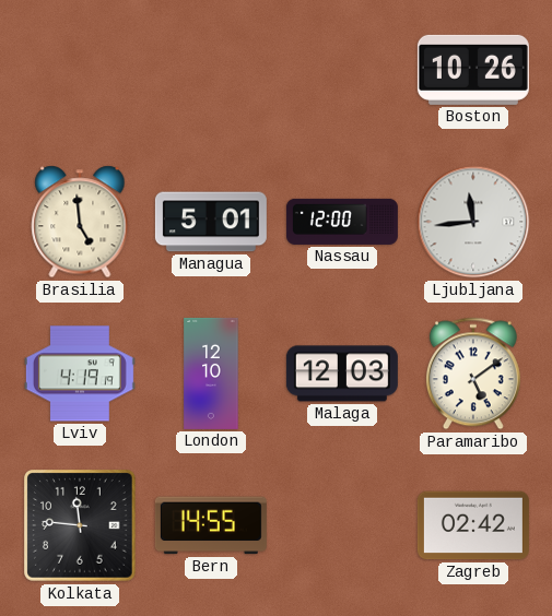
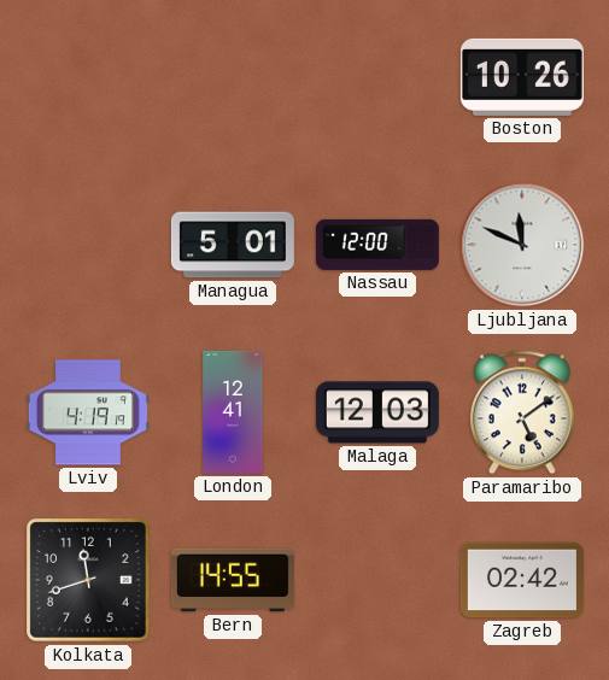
Brasilia: 4:59 -> none (80, 222)
Ljubljana: 11:44 -> 11:49 (522, 245)
London: 12:10 -> 12:41 (233, 412)
Kolkata: 11:46 -> 11:42 (88, 580)
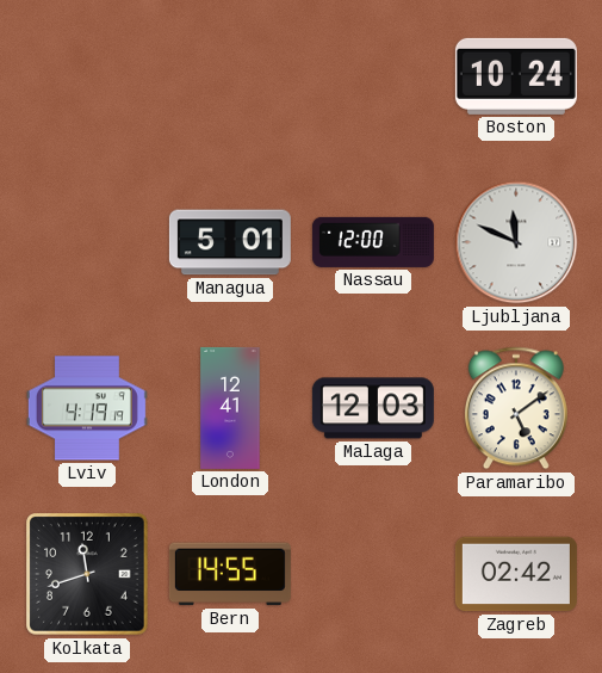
Boston: 10:26 -> 10:24 (516, 76)
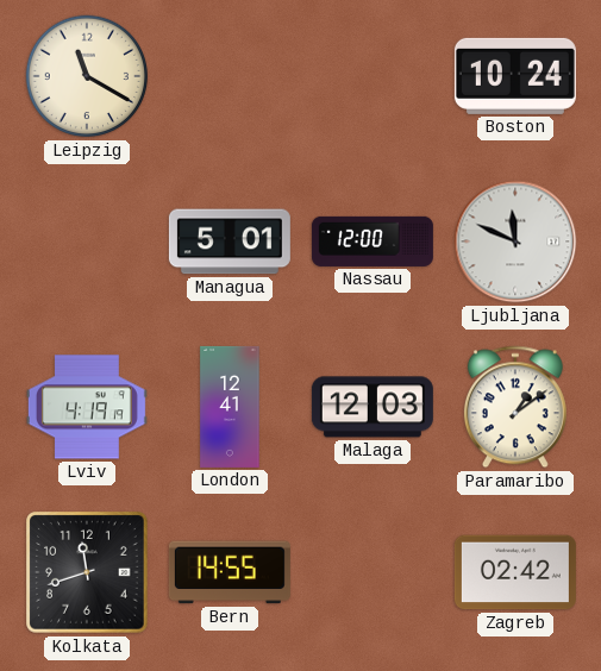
Leipzig: none -> 11:20 (87, 76)
Paramaribo: 5:09 -> 1:09 (515, 407)
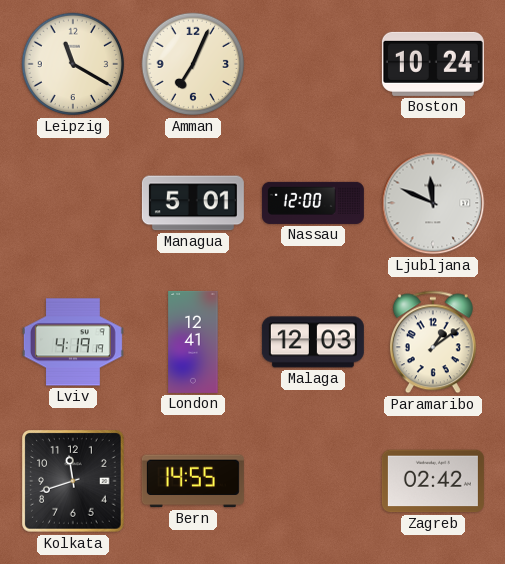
Amman: none -> 7:04 (193, 64)
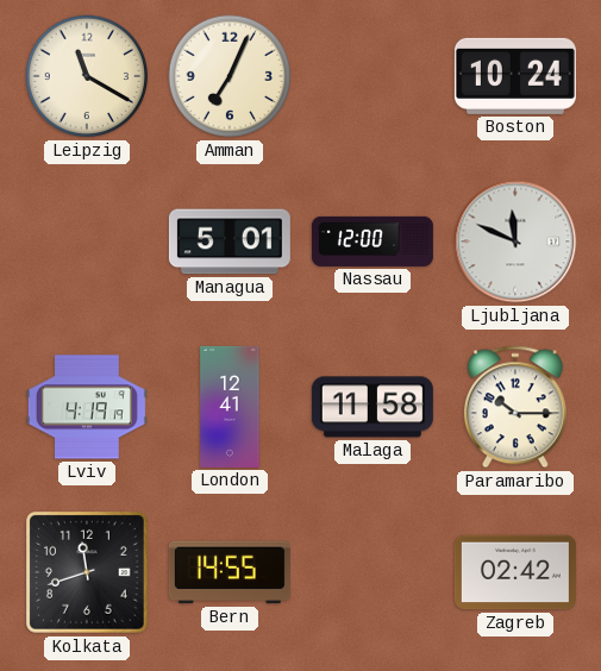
Malaga: 12:03 -> 11:58 (373, 407)
Paramaribo: 1:09 -> 10:15 (515, 407)
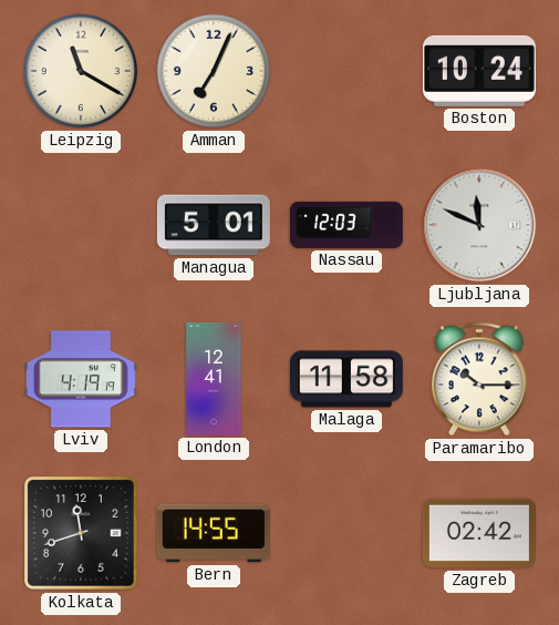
Nassau: 12:00 -> 12:03 (346, 225)
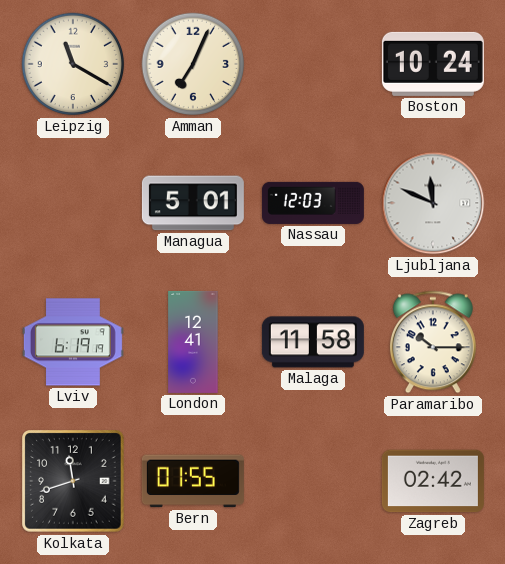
Lviv: 4:19 -> 6:19 (73, 342)
Bern: 14:55 -> 01:55 (193, 481)
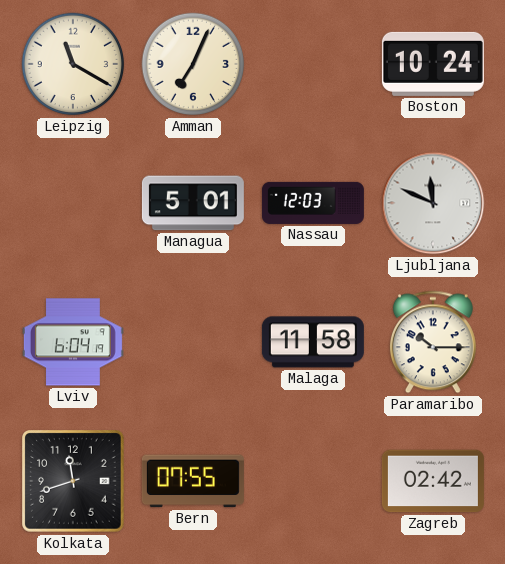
Lviv: 6:19 -> 6:04 (73, 342)
London: 12:41 -> none (193, 342)
Bern: 01:55 -> 07:55 (193, 481)
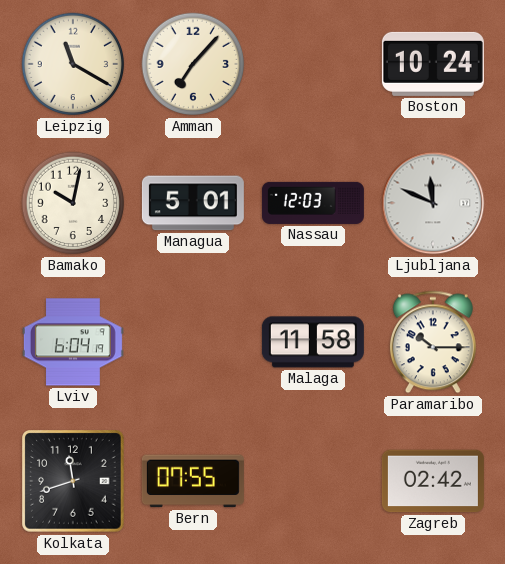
Amman: 7:04 -> 7:07 (193, 64)
Bamako: none -> 10:02 (73, 203)
